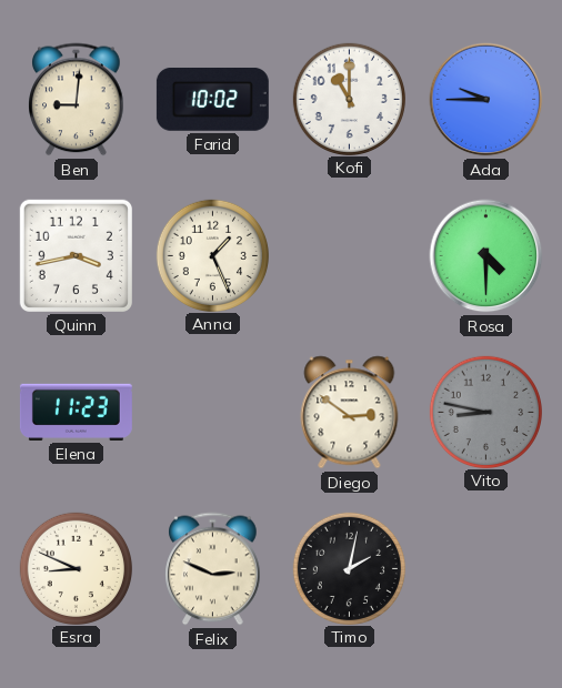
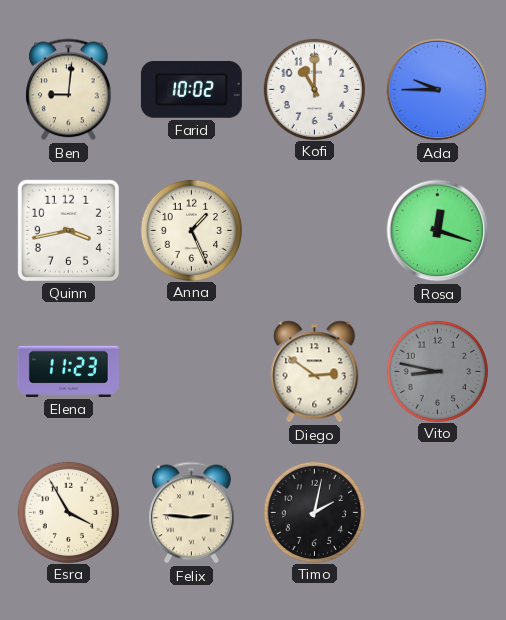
Rosa: 4:30 -> 12:18 (438, 231)
Esra: 8:49 -> 3:55 (68, 512)
Felix: 2:49 -> 2:46 (192, 513)
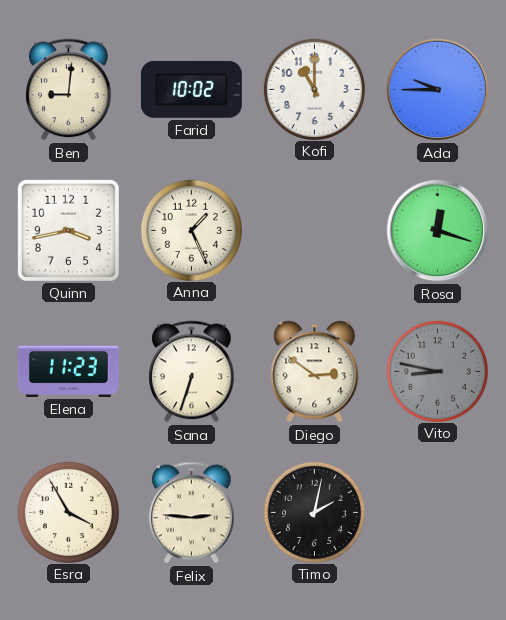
Sana: none -> 6:33 (192, 372)
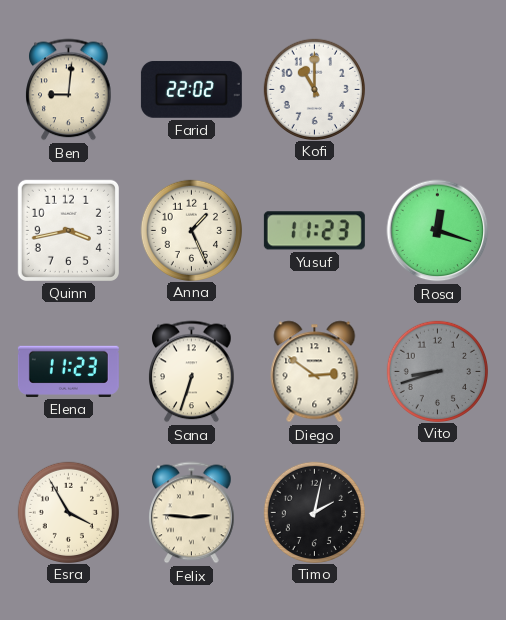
Farid: 10:02 -> 22:02 (191, 89)
Ada: 9:45 -> none (438, 90)
Yusuf: none -> 11:23 (314, 231)
Vito: 8:47 -> 8:42 (437, 371)
